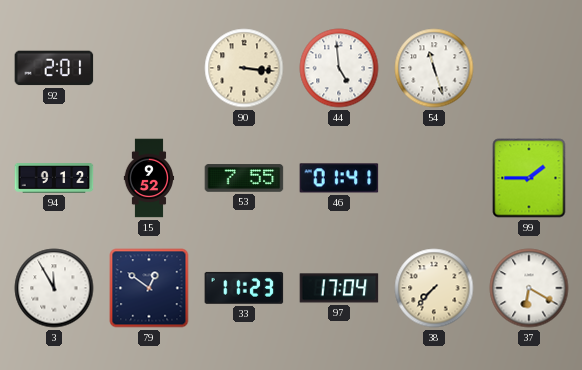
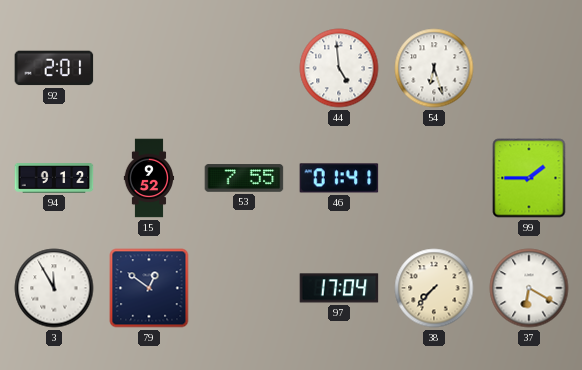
90: 3:16 -> none (244, 68)
54: 11:27 -> 6:27 (434, 68)
33: 11:23 -> none (244, 288)
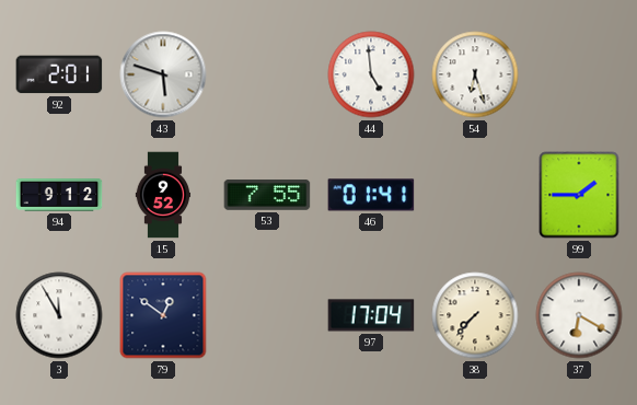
43: none -> 5:48 (163, 74)
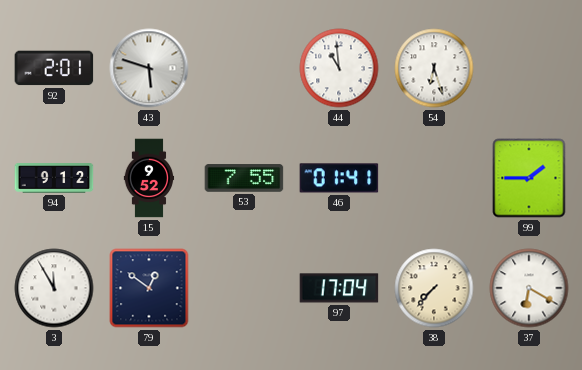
44: 4:59 -> 10:59 (339, 68)
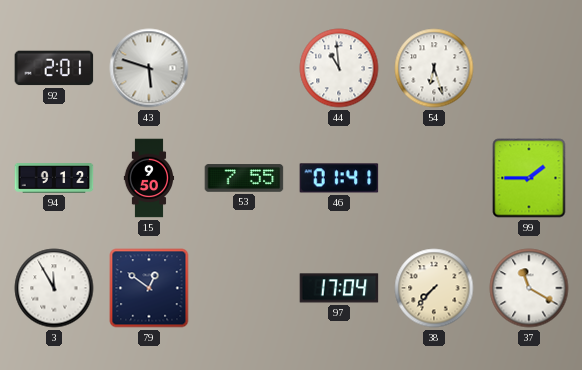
15: 9:52 -> 9:50 (149, 178)
37: 6:20 -> 11:20 (529, 288)
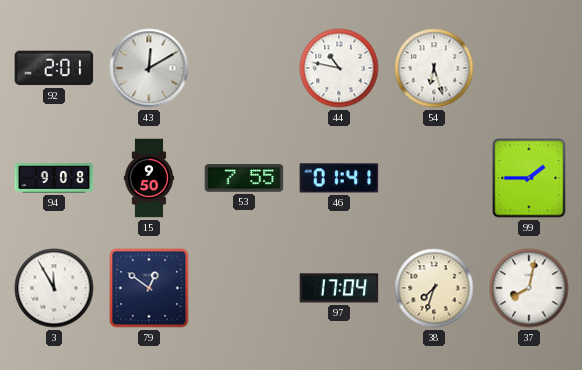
43: 5:48 -> 12:10 (149, 68)
44: 10:59 -> 10:47 (339, 68)
94: 9:12 -> 9:08 (54, 179)
38: 7:37 -> 7:33 (434, 288)
37: 11:20 -> 8:02 (529, 288)
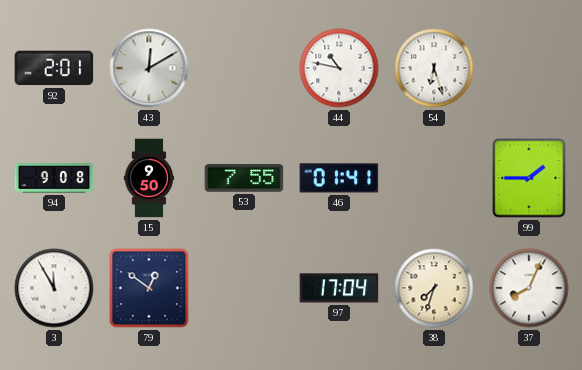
37: 8:02 -> 8:04 (529, 288)
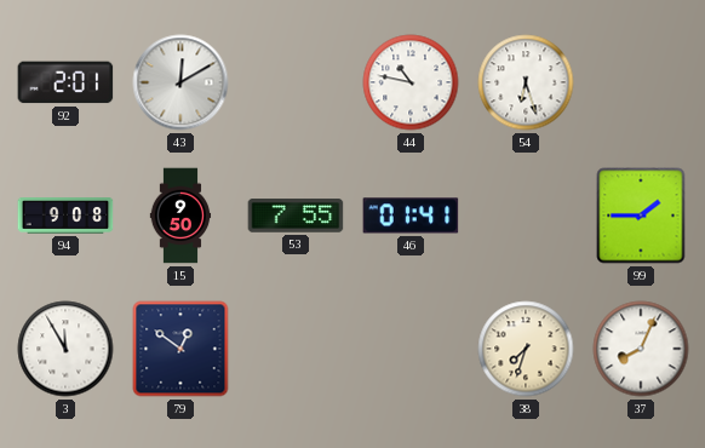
97: 17:04 -> none (339, 288)
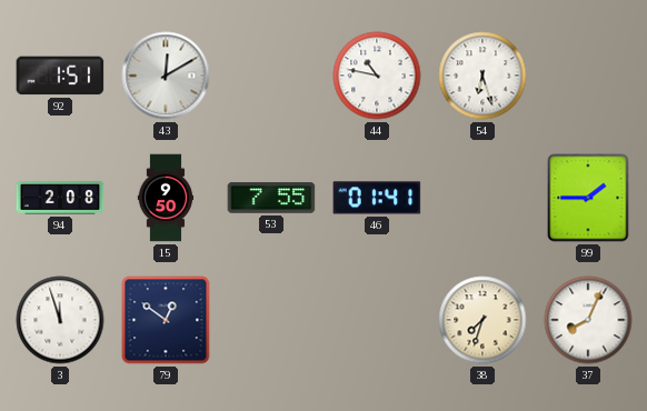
92: 2:01 -> 1:51 (60, 76)
94: 9:08 -> 2:08 (60, 199)
3: 11:55 -> 11:57 (60, 320)
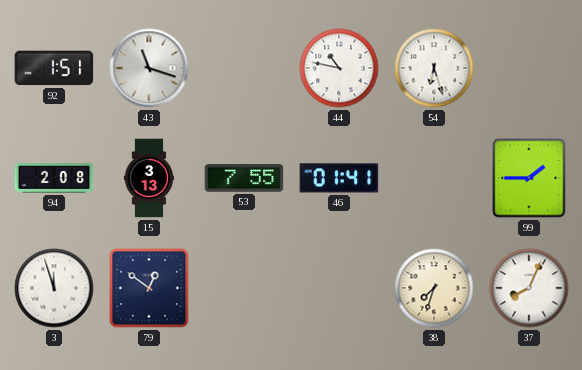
43: 12:10 -> 11:18 (149, 68)
15: 9:50 -> 3:13 (149, 178)
